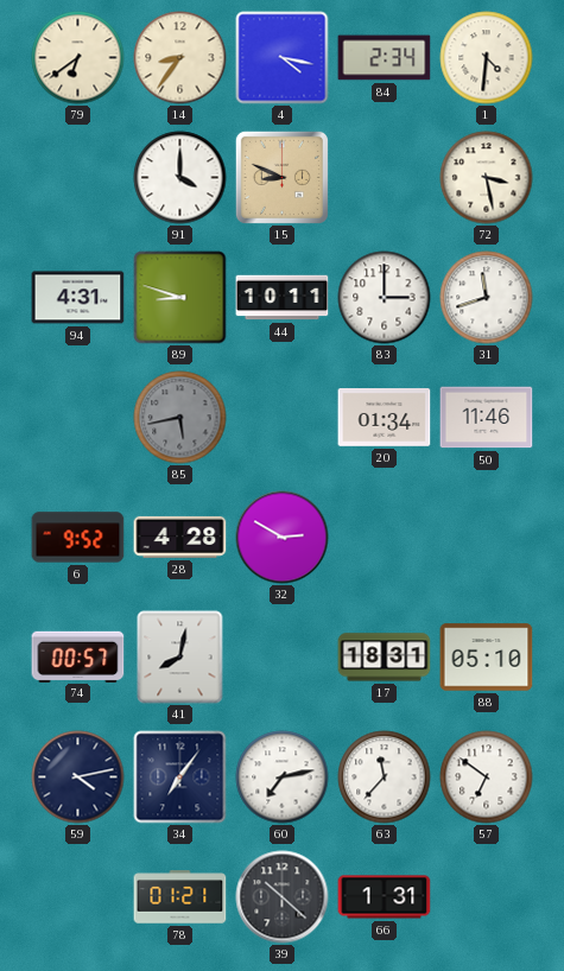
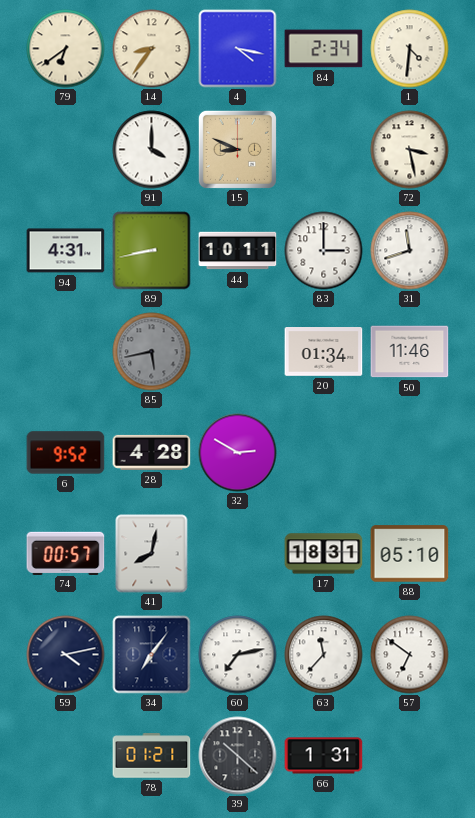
89: 8:48 -> 8:43 (152, 251)
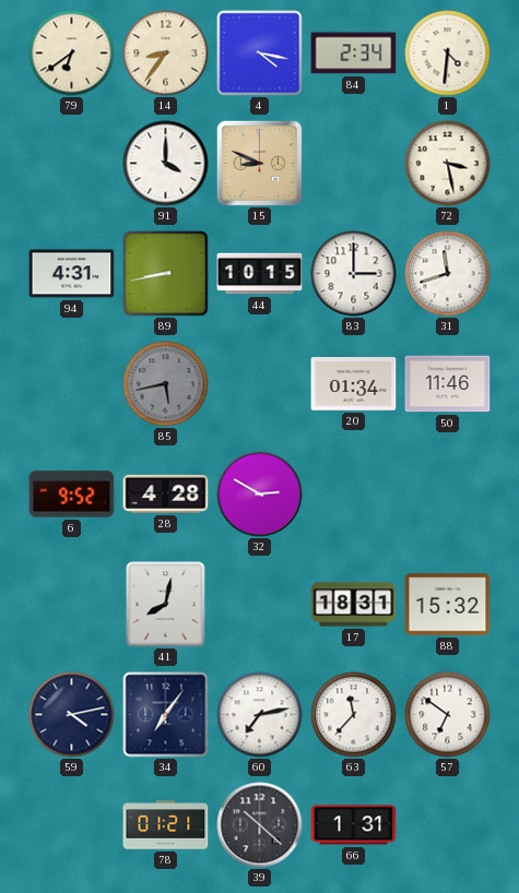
44: 10:11 -> 10:15 (260, 274)
74: 00:57 -> none (66, 553)
88: 05:10 -> 15:32 (448, 605)
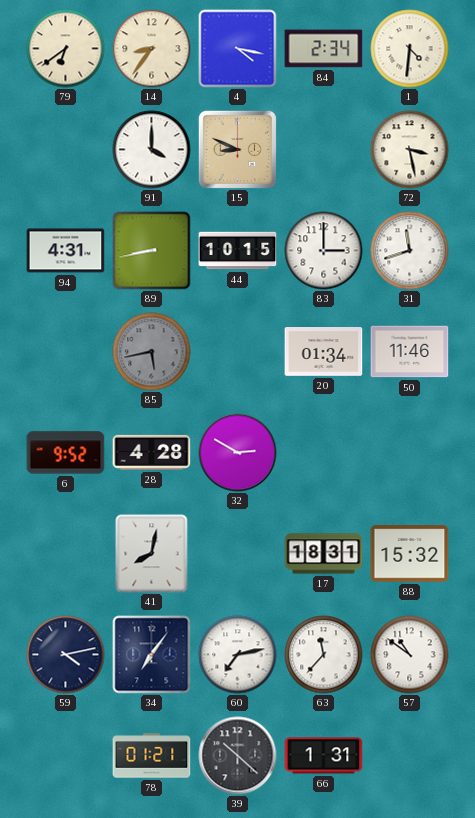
57: 6:51 -> 10:51 (410, 655)
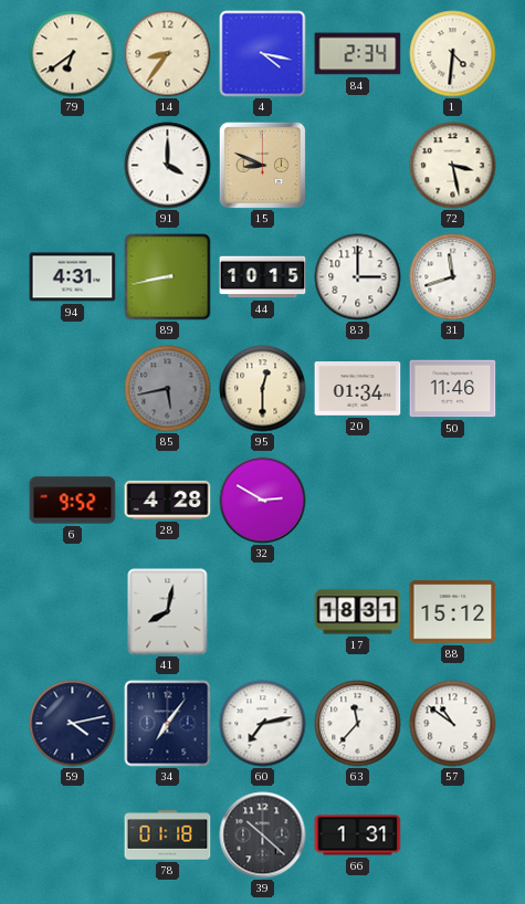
95: none -> 12:30 (263, 389)
88: 15:32 -> 15:12 (453, 612)
78: 01:21 -> 01:18 (168, 835)
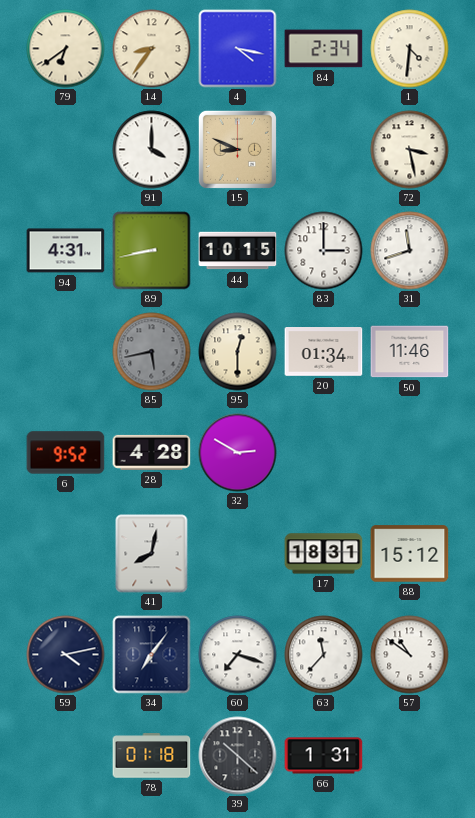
60: 7:13 -> 7:18 (238, 655)
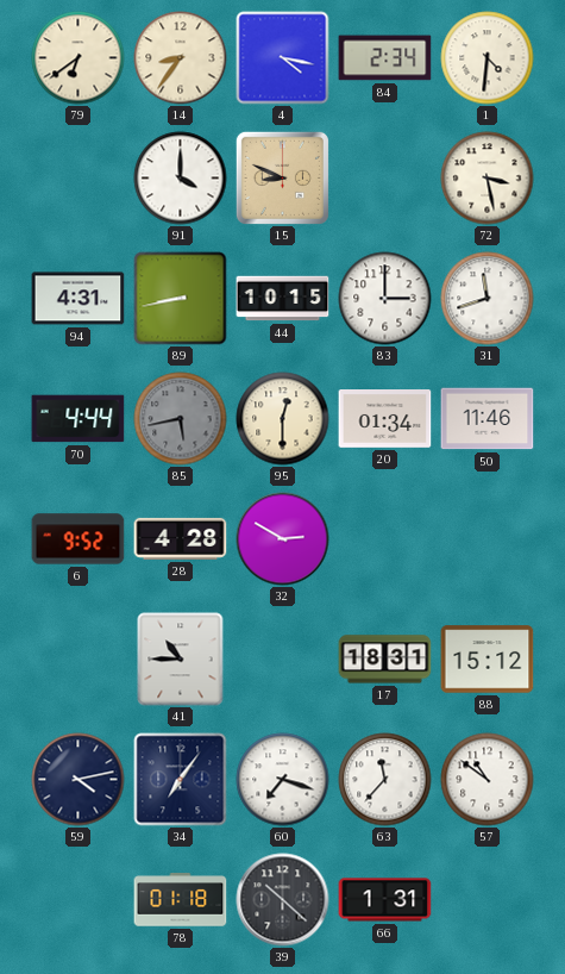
70: none -> 4:44 (79, 419)
41: 8:02 -> 10:45 (181, 660)
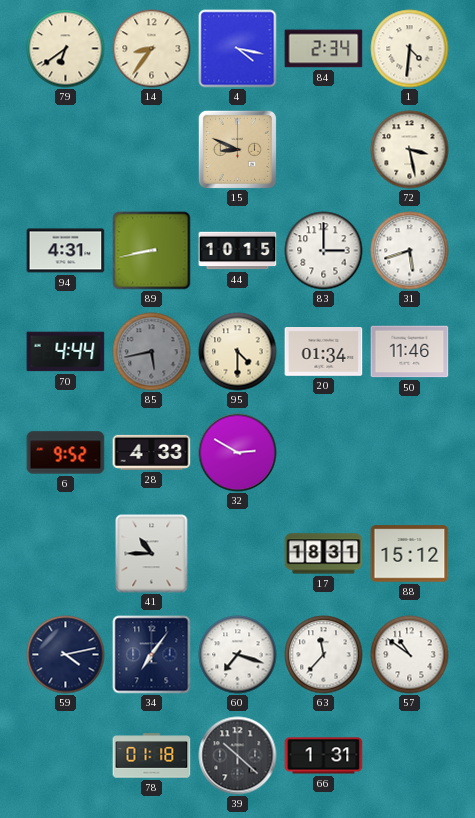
91: 4:00 -> none (181, 179)
31: 11:42 -> 5:42 (410, 251)
95: 12:30 -> 4:30 (238, 352)
28: 4:28 -> 4:33 (152, 452)
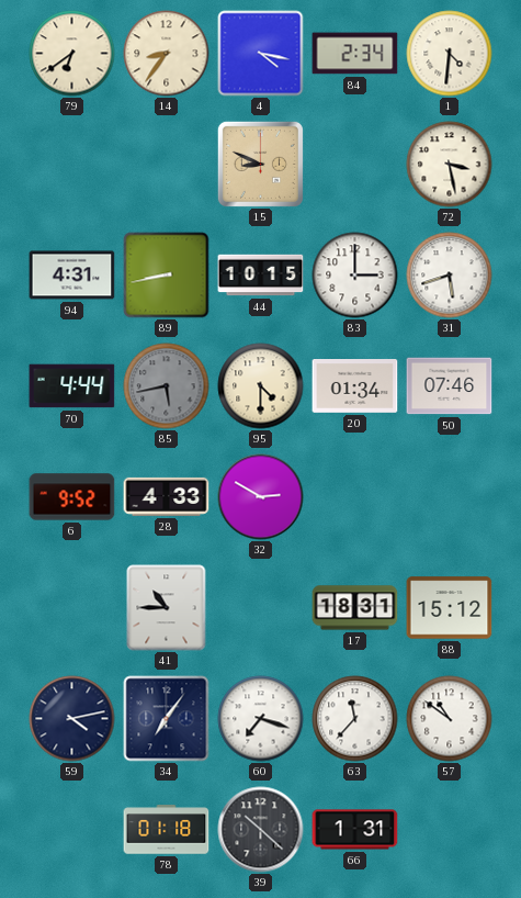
50: 11:46 -> 07:46 (450, 386)
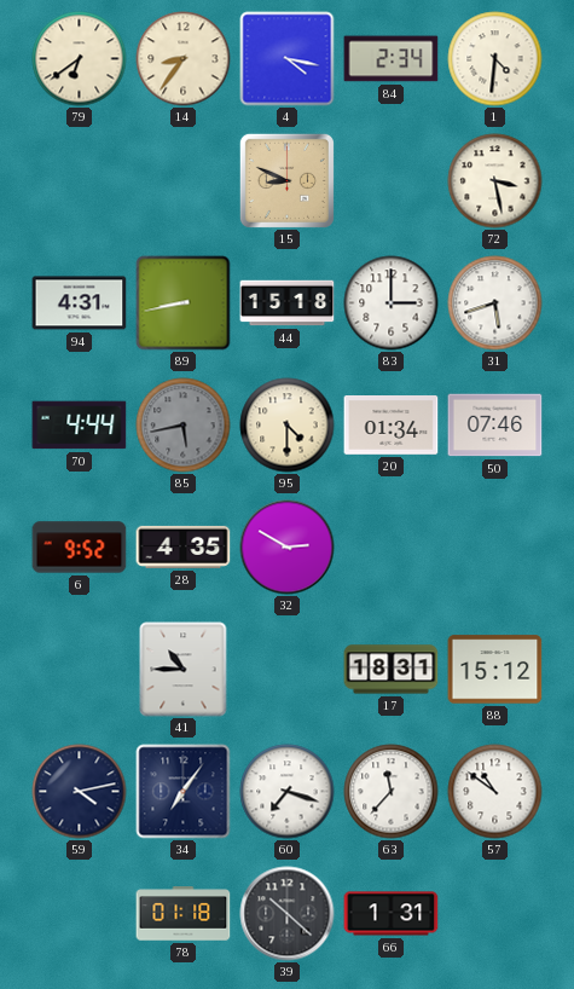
44: 10:15 -> 15:18 (288, 303)
28: 4:33 -> 4:35 (184, 546)
